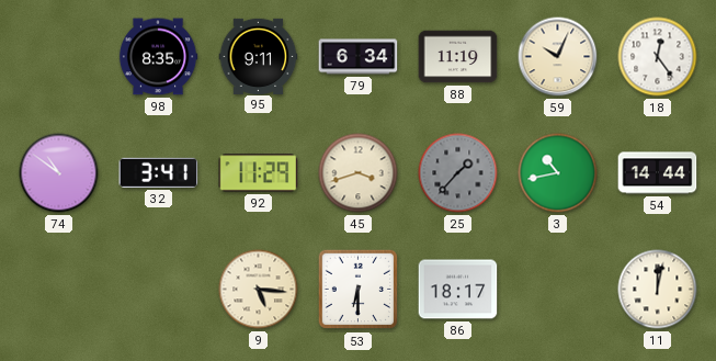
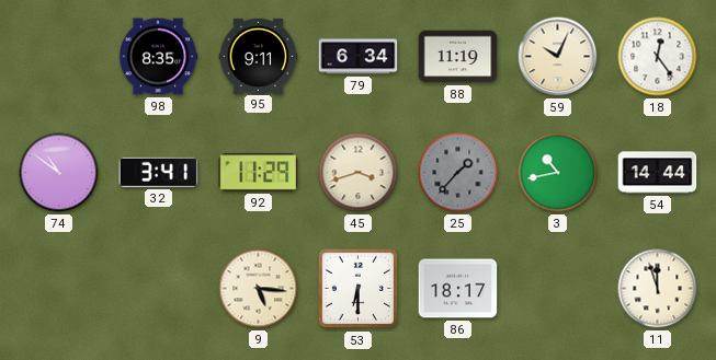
11: 12:02 -> 11:57 (658, 289)
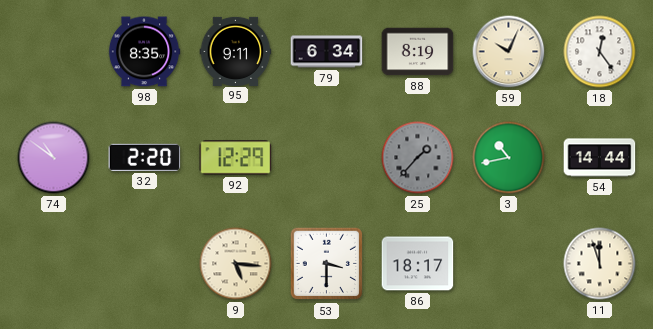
88: 11:19 -> 8:19 (418, 52)
32: 3:41 -> 2:20 (145, 157)
92: 11:29 -> 12:29 (236, 158)
45: 3:42 -> none (359, 173)
53: 6:30 -> 3:30 (327, 264)
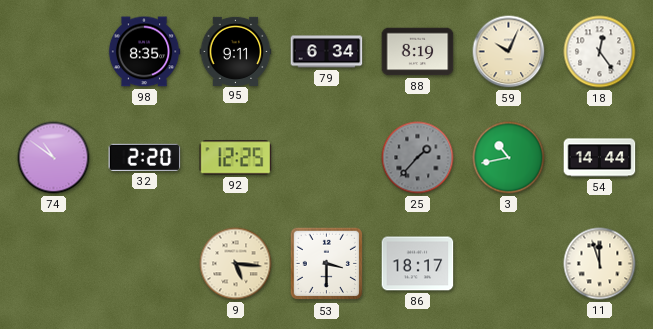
92: 12:29 -> 12:25 (236, 158)
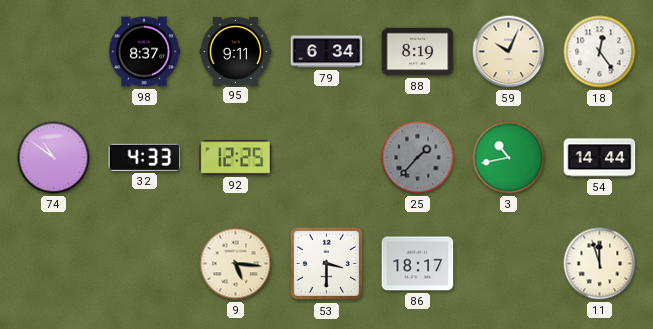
98: 8:35 -> 8:37 (144, 52)
32: 2:20 -> 4:33 (145, 157)
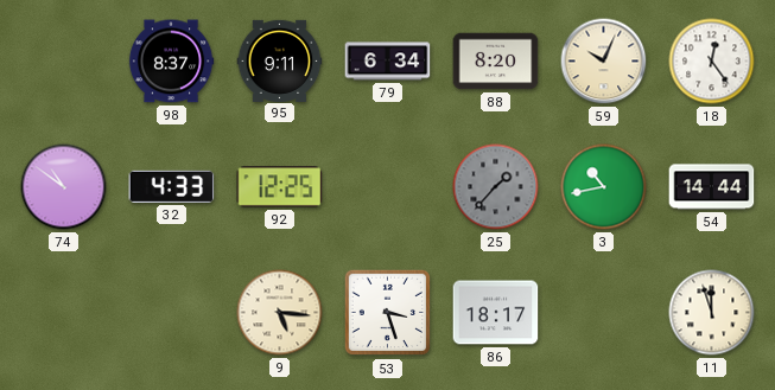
88: 8:19 -> 8:20 (496, 62)
53: 3:30 -> 3:27 (388, 313)
